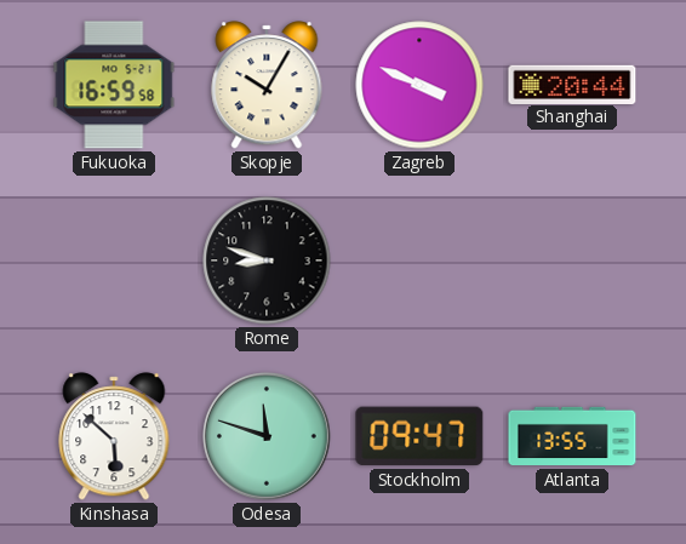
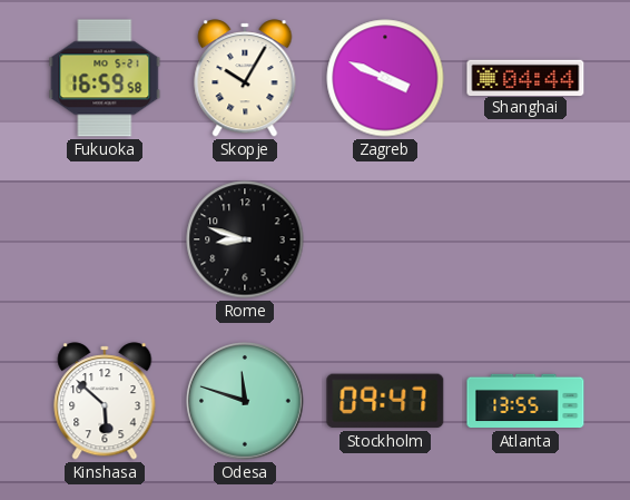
Shanghai: 20:44 -> 04:44 (525, 77)
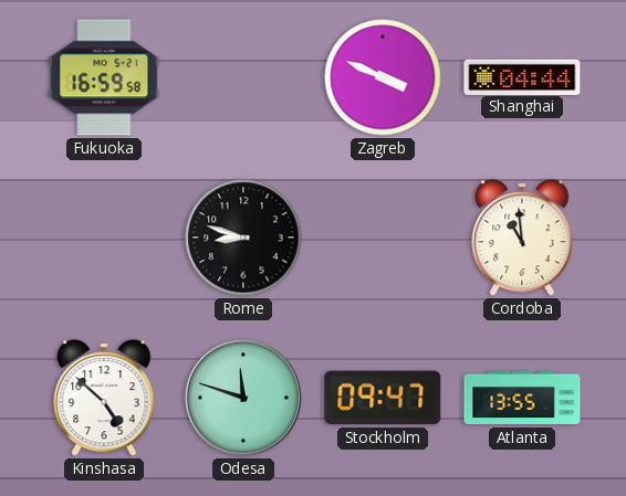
Skopje: 10:05 -> none (245, 78)
Cordoba: none -> 10:59 (522, 238)
Kinshasa: 5:52 -> 4:52 (104, 398)
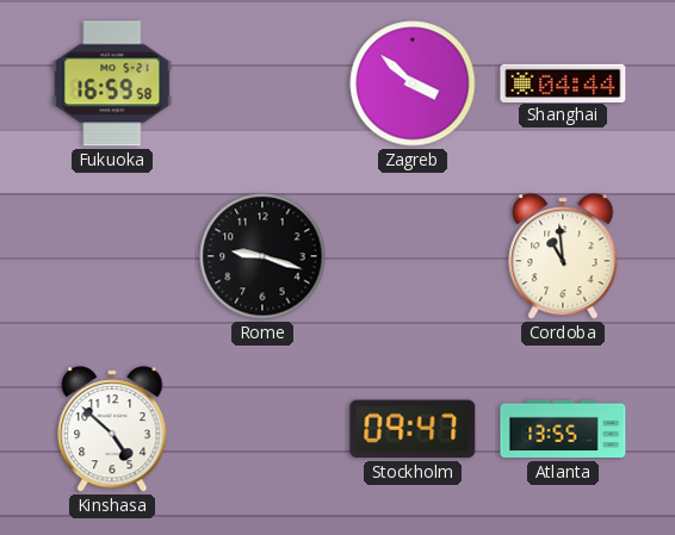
Zagreb: 3:49 -> 3:52 (413, 83)
Rome: 8:48 -> 9:18 (262, 256)
Odesa: 11:48 -> none (243, 398)
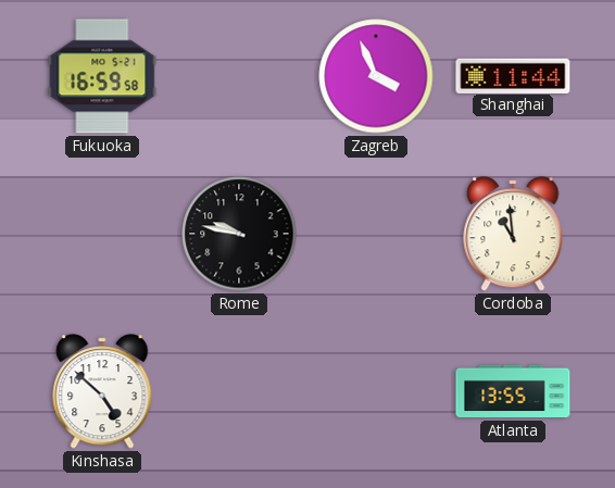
Zagreb: 3:52 -> 3:56 (376, 76)
Shanghai: 04:44 -> 11:44 (513, 75)
Rome: 9:18 -> 9:47 (239, 234)
Stockholm: 09:47 -> none (413, 429)
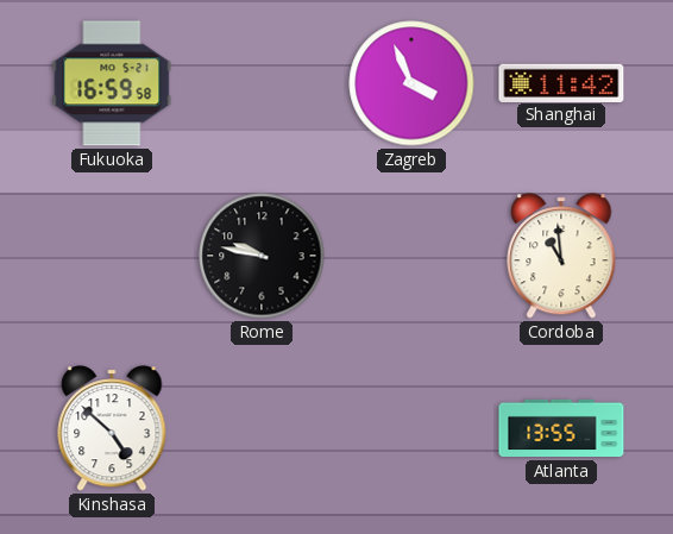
Shanghai: 11:44 -> 11:42 (561, 82)
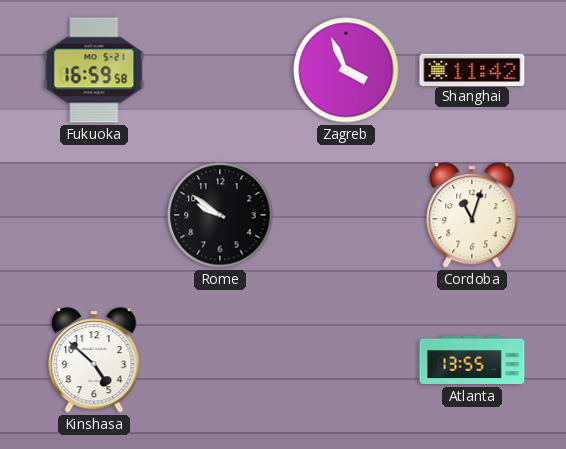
Rome: 9:47 -> 9:51 (220, 215)
Cordoba: 10:59 -> 11:03 (472, 215)
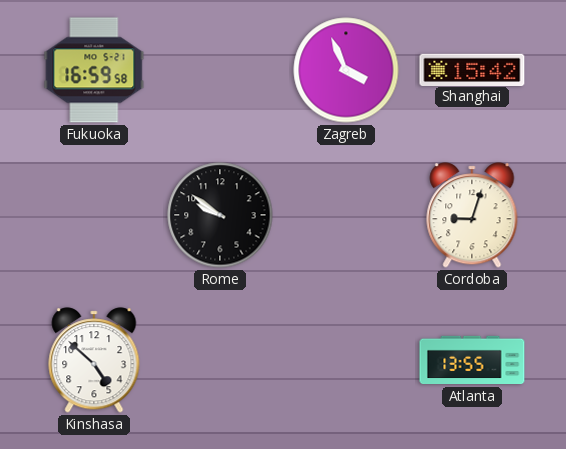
Shanghai: 11:42 -> 15:42 (472, 69)
Cordoba: 11:03 -> 9:03 (472, 215)
